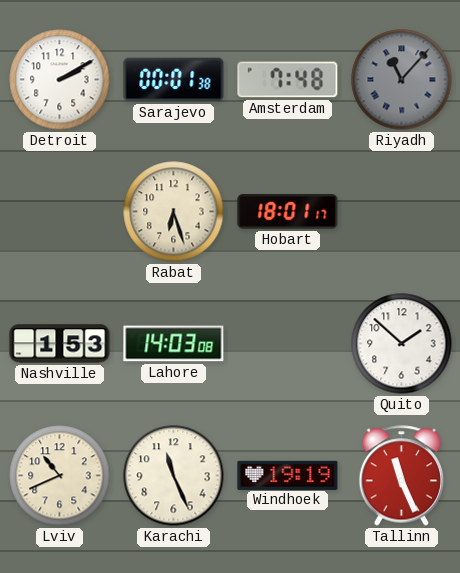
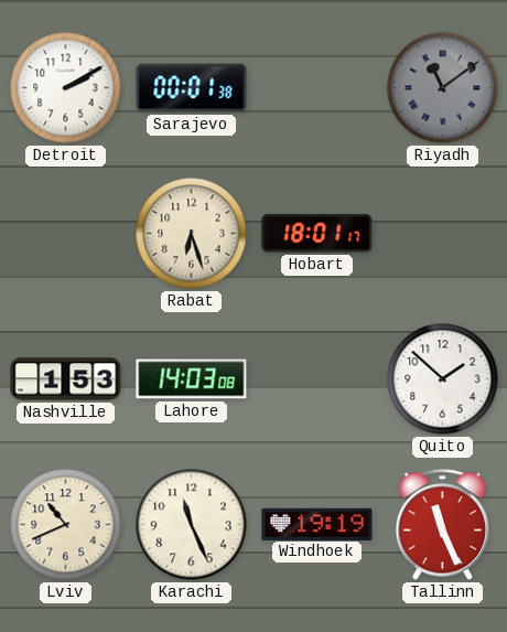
Amsterdam: 7:48 -> none (288, 80)
Riyadh: 11:07 -> 11:09 (443, 88)
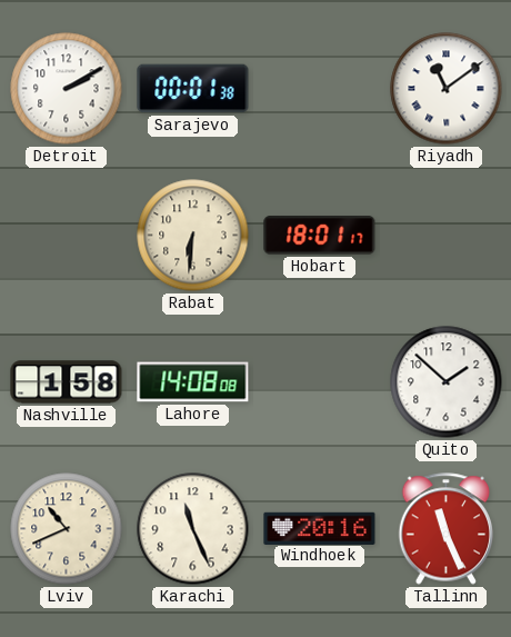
Riyadh dial: grey -> white (447, 89)
Rabat: 6:27 -> 6:31 (193, 236)
Nashville: 1:53 -> 1:58 (67, 382)
Lahore: 14:03 -> 14:08 (193, 382)
Windhoek: 19:19 -> 20:16 (320, 528)
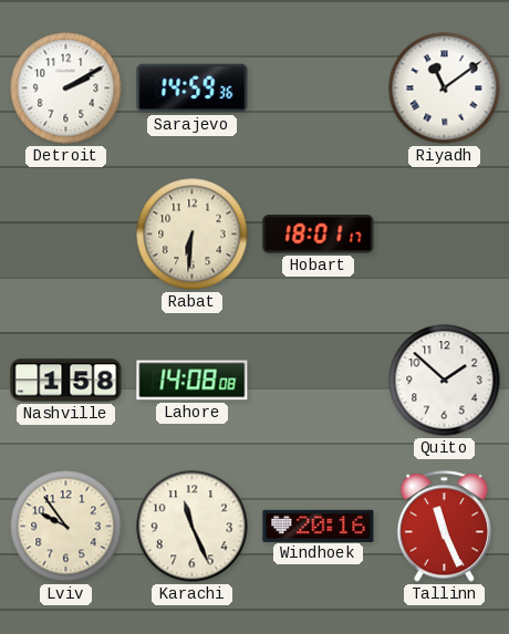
Sarajevo: 00:01 -> 14:59 (193, 89)
Lviv: 10:41 -> 9:54 (66, 527)
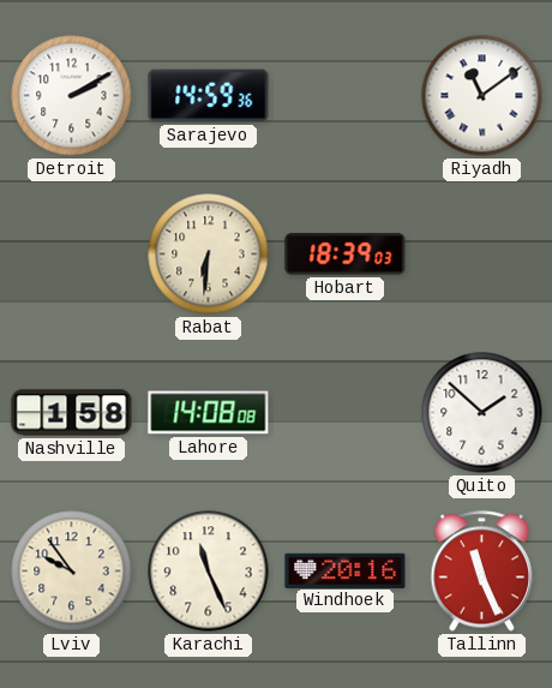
Hobart: 18:01 -> 18:39 (346, 255)
